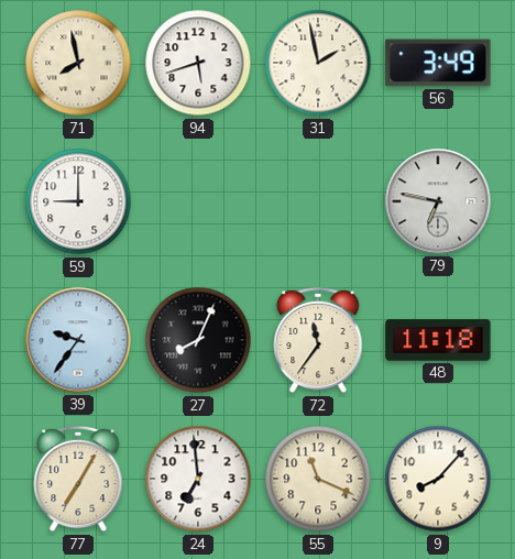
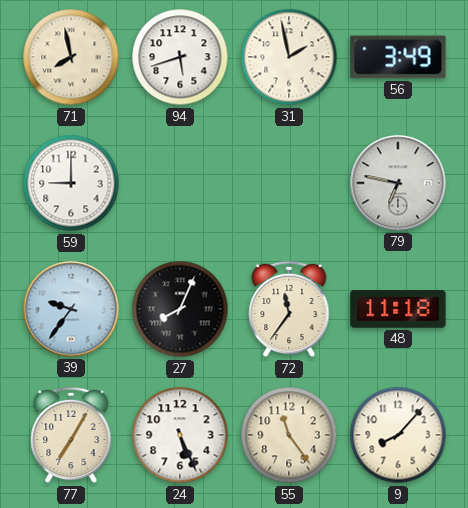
24: 6:59 -> 5:26 (180, 435)
55: 11:19 -> 11:24 (289, 435)
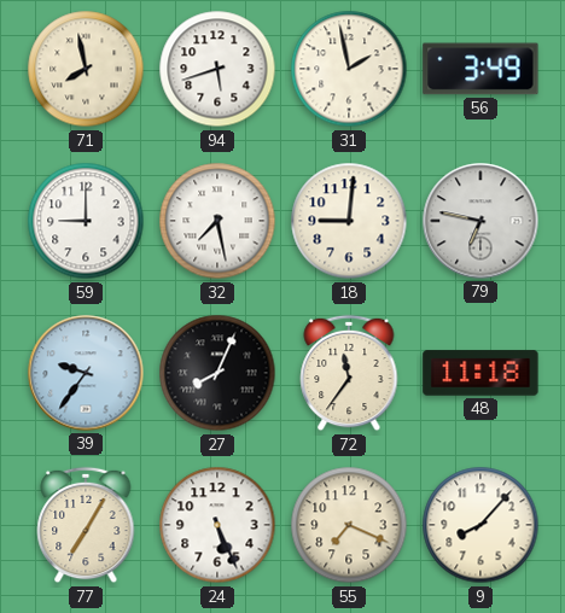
32: none -> 7:28 (217, 221)
18: none -> 9:01 (349, 221)
55: 11:24 -> 7:19 (349, 525)
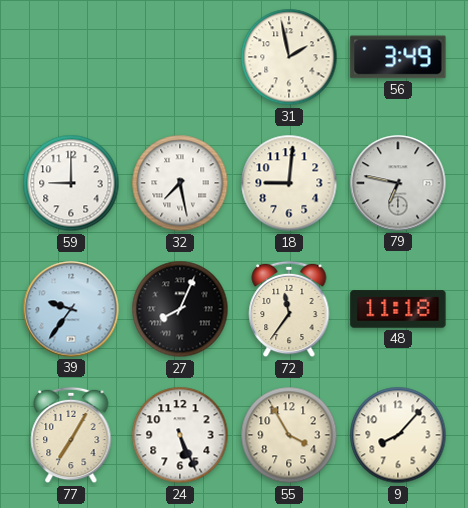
71: 7:58 -> none (86, 69)
94: 5:42 -> none (217, 69)
55: 7:19 -> 3:55 (289, 435)
